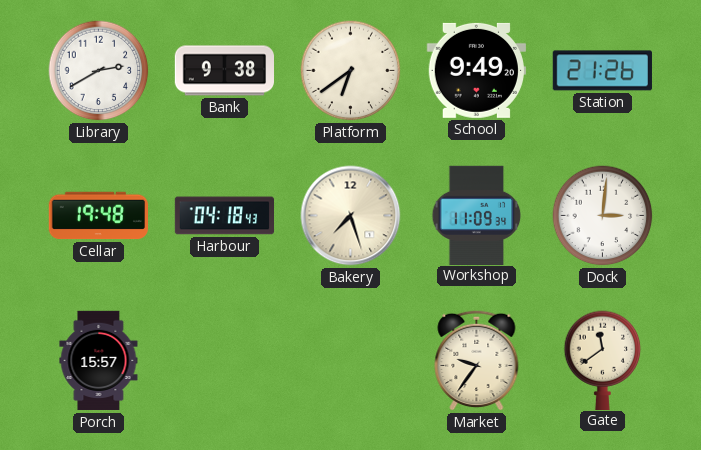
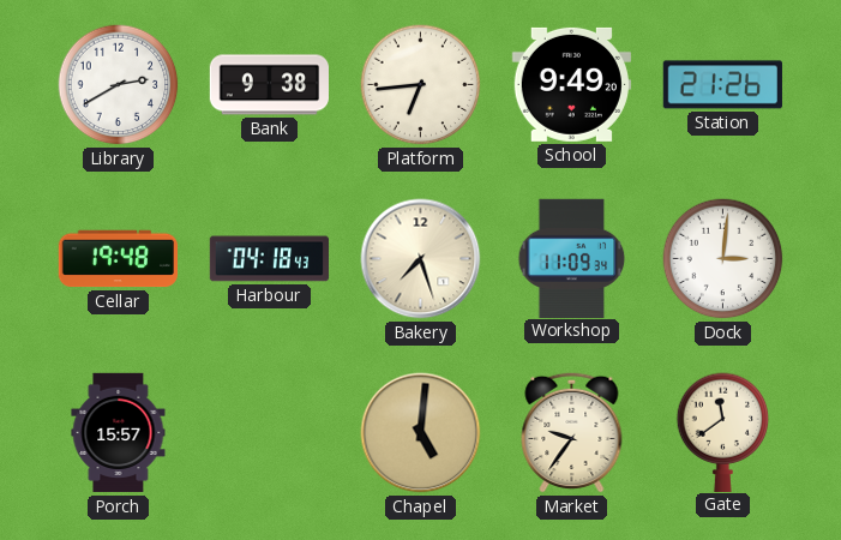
Platform: 6:39 -> 6:44 (421, 85)
Chapel: none -> 5:01 (421, 433)
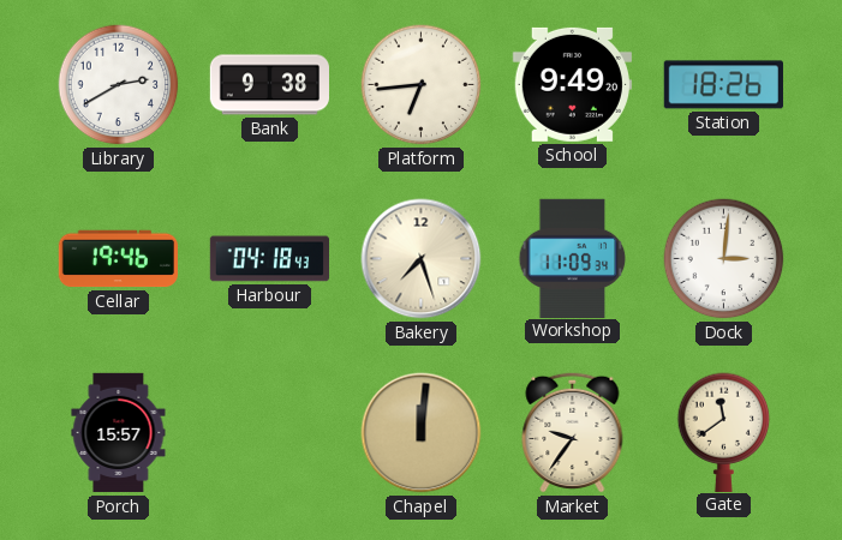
Station: 21:26 -> 18:26 (723, 85)
Cellar: 19:48 -> 19:46 (118, 259)
Chapel: 5:01 -> 12:01 (422, 433)
